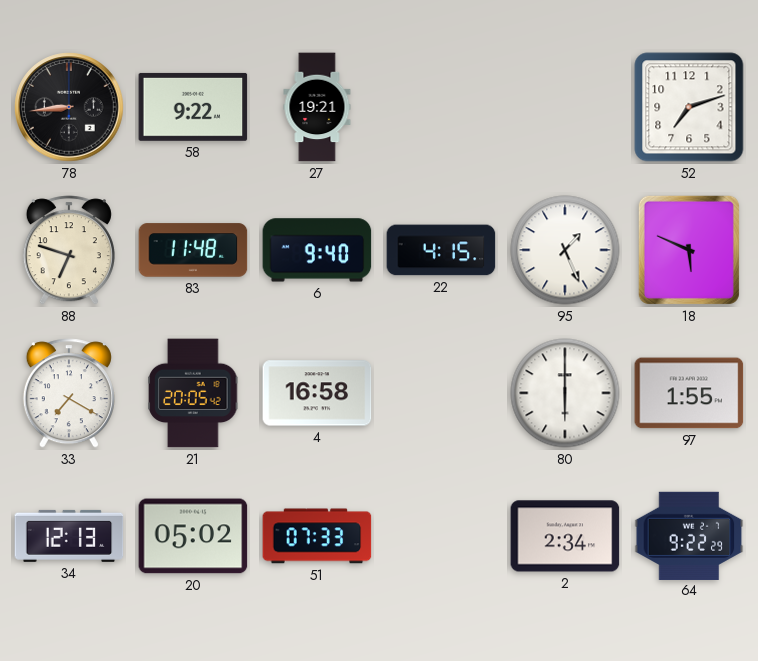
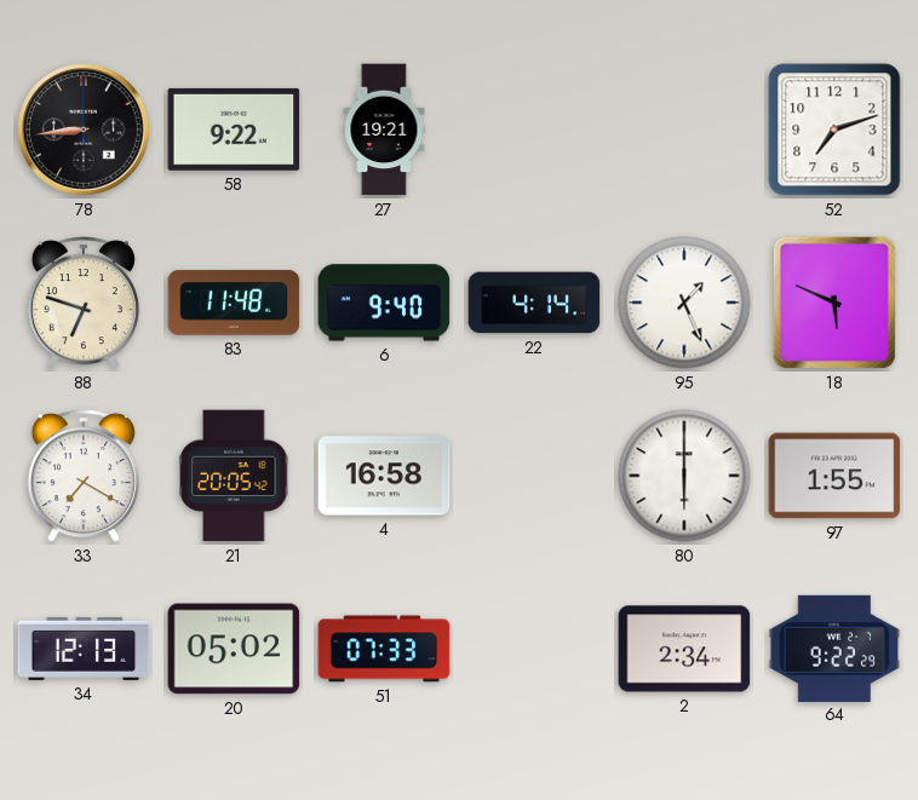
22: 4:15 -> 4:14 (534, 303)
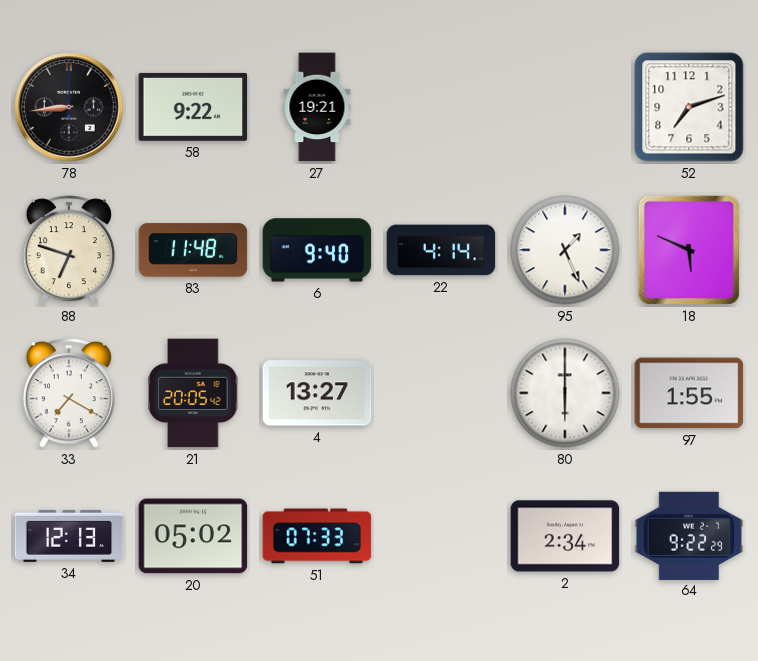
4: 16:58 -> 13:27 (317, 393)
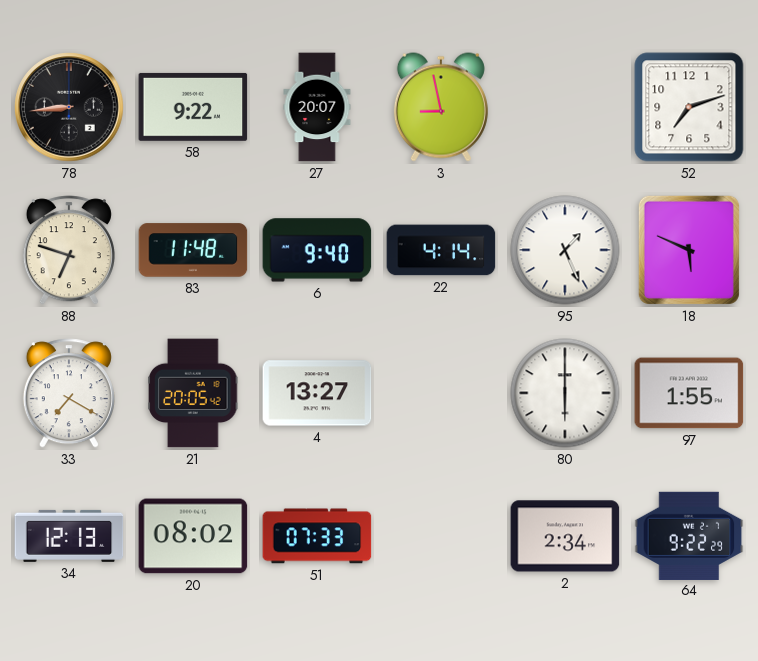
27: 19:21 -> 20:07 (317, 107)
3: none -> 8:58 (441, 107)
20: 05:02 -> 08:02 (193, 536)
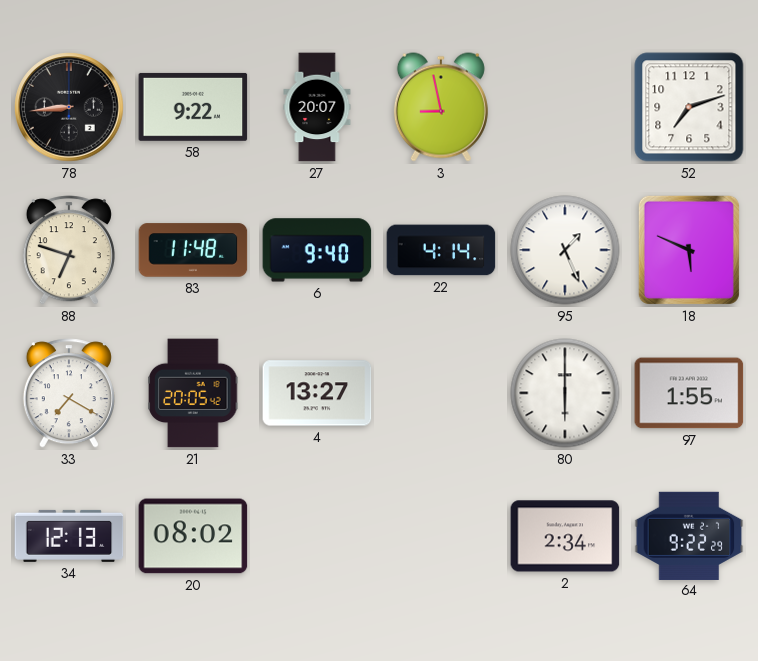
51: 07:33 -> none (317, 536)
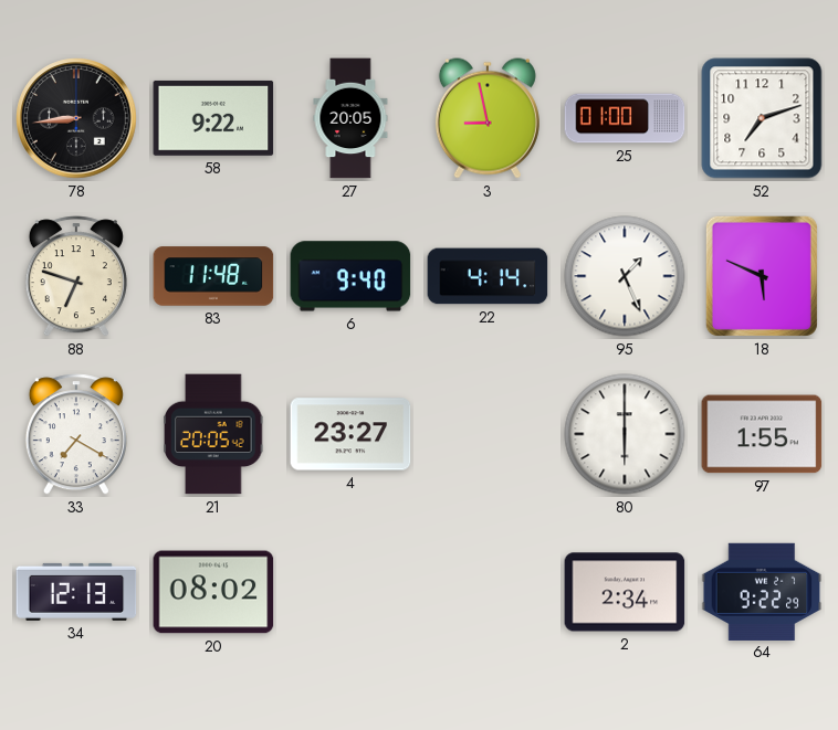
27: 20:07 -> 20:05 (350, 118)
25: none -> 01:00 (625, 118)
4: 13:27 -> 23:27 (350, 434)
